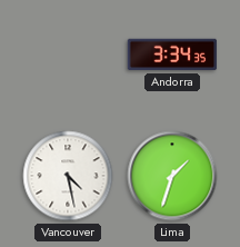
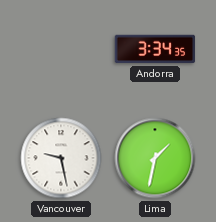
Vancouver: 4:28 -> 9:28 (61, 158)
Lima: 1:33 -> 1:32 (155, 158)
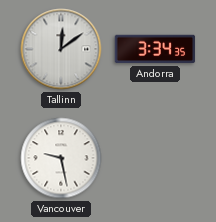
Tallinn: none -> 12:09 (61, 49)
Lima: 1:32 -> none (155, 158)
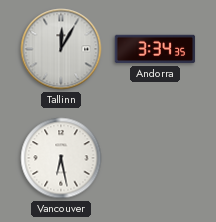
Tallinn: 12:09 -> 12:05 (61, 49)
Vancouver: 9:28 -> 6:28 (61, 158)
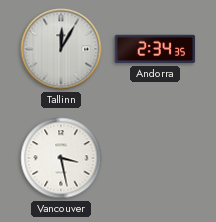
Andorra: 3:34 -> 2:34 (155, 49)
Vancouver: 6:28 -> 3:28 (61, 158)
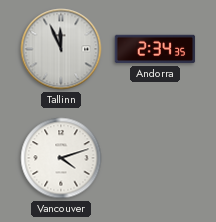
Tallinn: 12:05 -> 11:56 (61, 49)
Vancouver: 3:28 -> 4:12 (61, 158)
